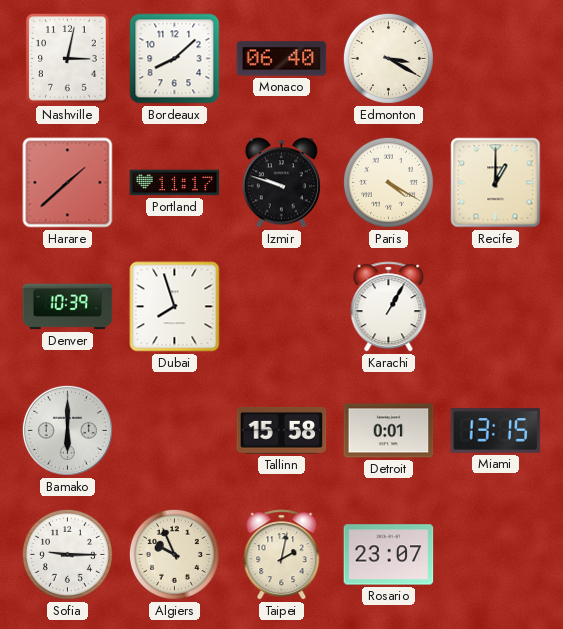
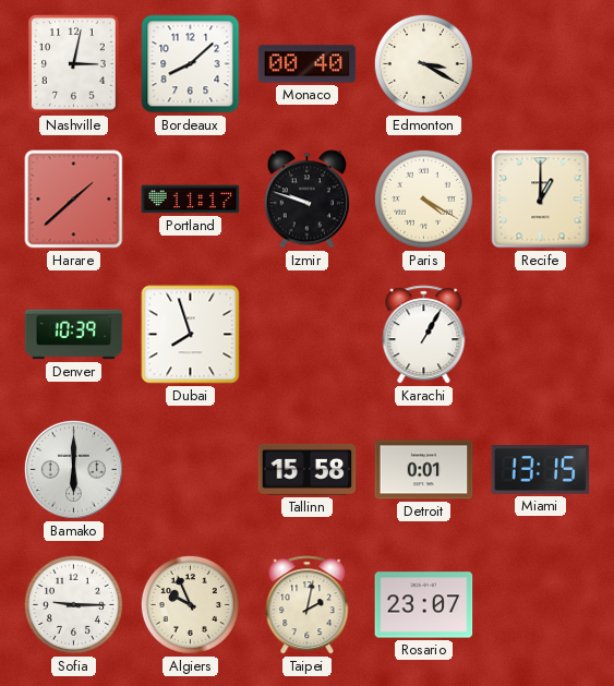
Monaco: 06:40 -> 00:40 (308, 64)
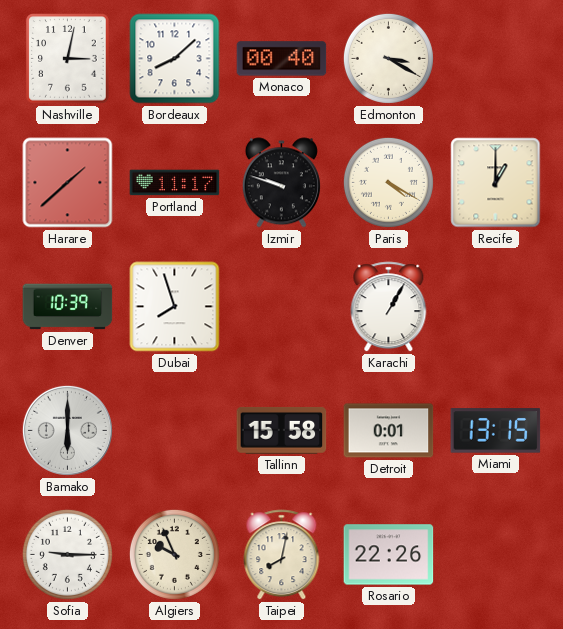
Taipei: 2:02 -> 8:02 (282, 555)
Rosario: 23:07 -> 22:26 (389, 555)
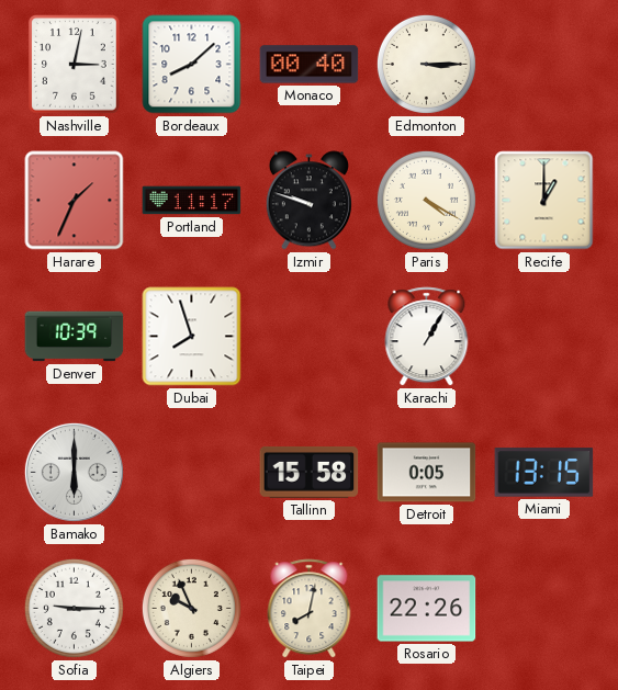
Edmonton: 3:20 -> 3:15 (426, 64)
Harare: 1:38 -> 1:34 (75, 201)
Detroit: 0:01 -> 0:05 (427, 473)
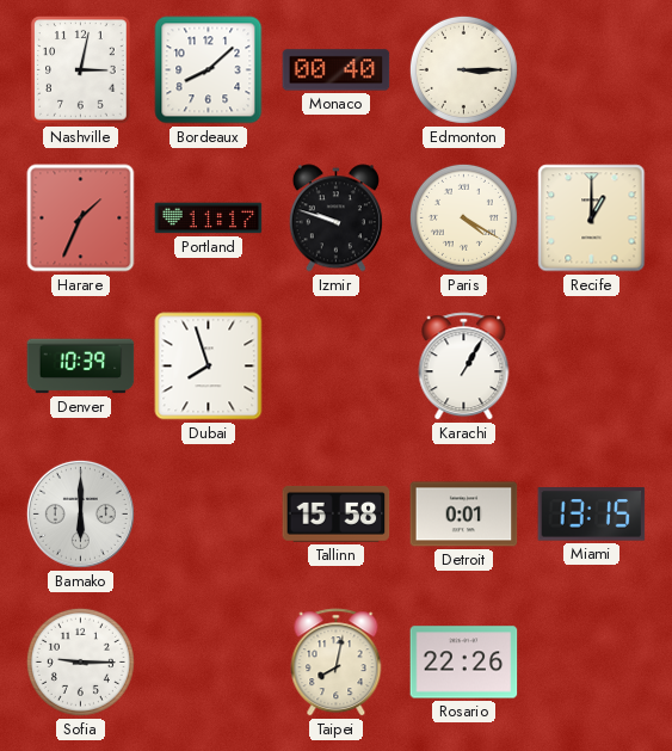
Detroit: 0:05 -> 0:01 (464, 515)
Algiers: 9:56 -> none (191, 608)
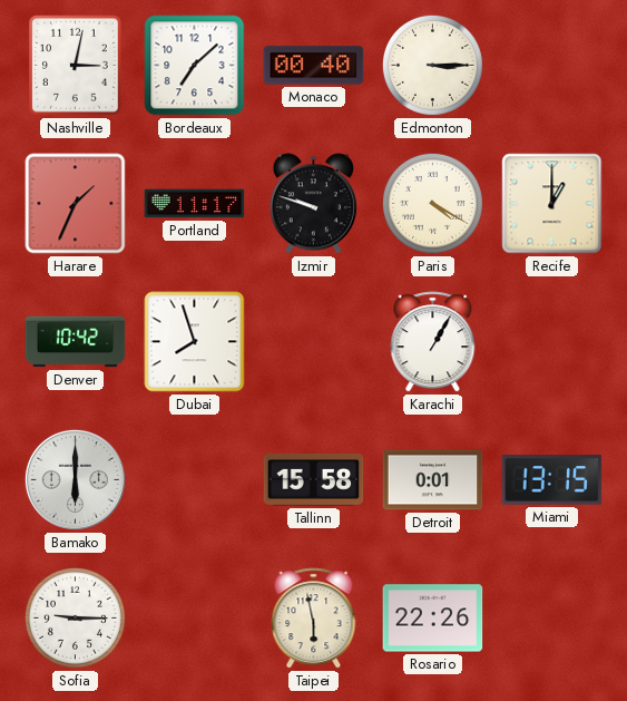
Bordeaux: 8:08 -> 7:08 (195, 66)
Denver: 10:39 -> 10:42 (76, 342)
Taipei: 8:02 -> 5:58 (314, 619)
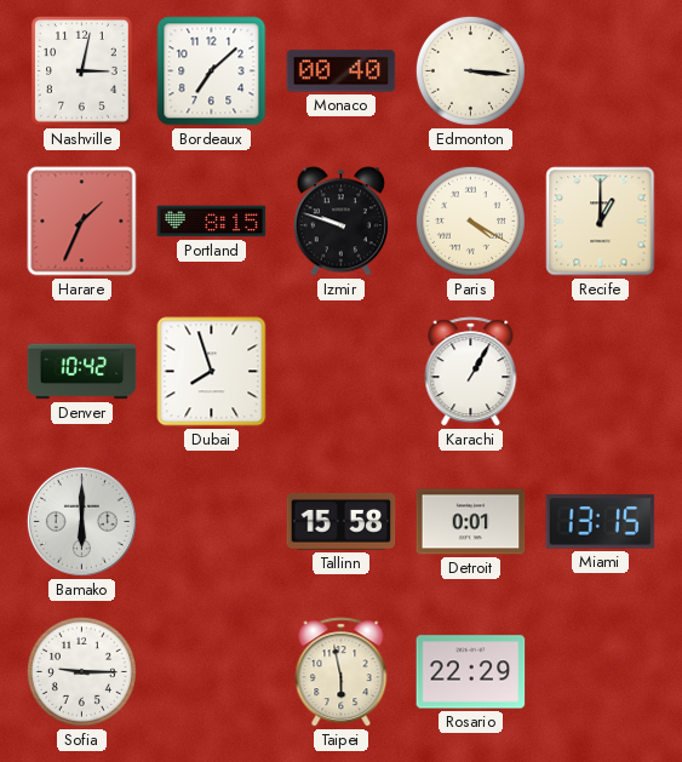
Edmonton: 3:15 -> 3:16 (470, 70)
Portland: 11:17 -> 8:15 (212, 222)
Rosario: 22:26 -> 22:29 (471, 672)
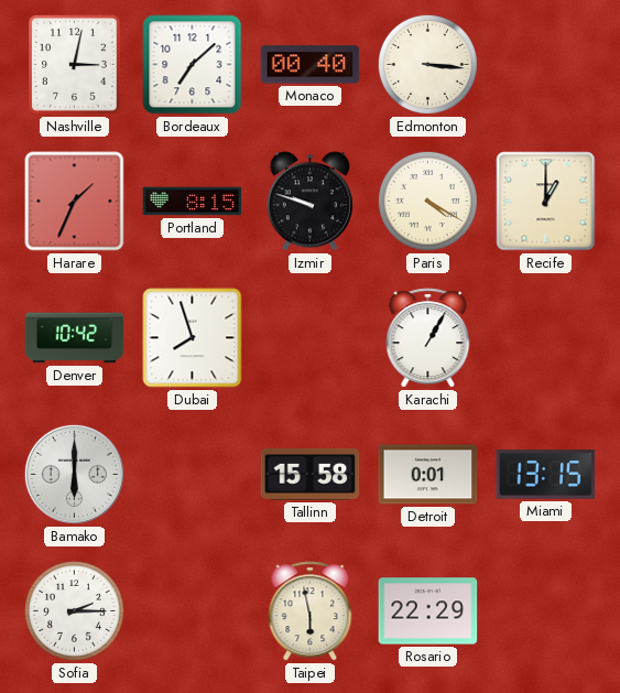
Sofia: 9:15 -> 2:15 (74, 610)
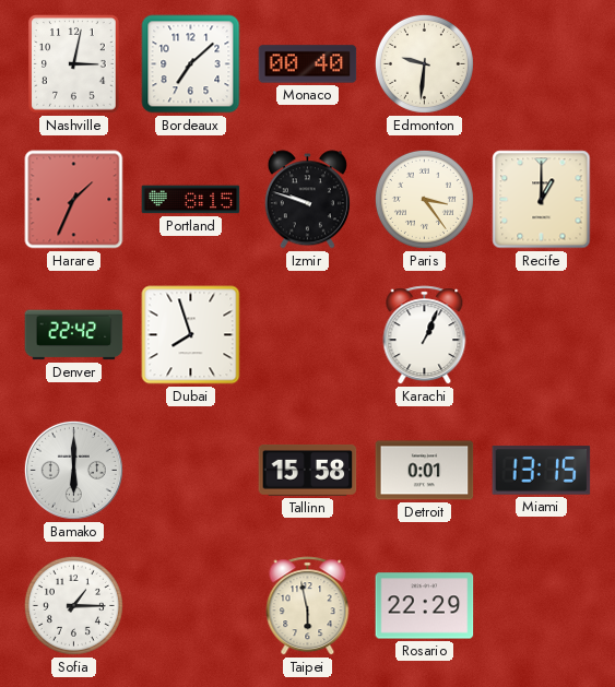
Edmonton: 3:16 -> 9:31 (424, 63)
Paris: 4:20 -> 3:24 (424, 199)
Denver: 10:42 -> 22:42 (74, 335)
Karachi: 1:05 -> 1:04 (425, 335)
Sofia: 2:15 -> 1:15 (73, 605)
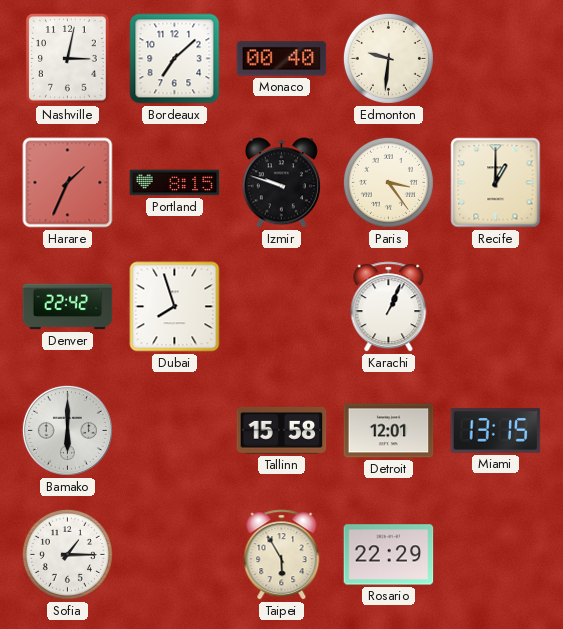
Detroit: 0:01 -> 12:01 (389, 431)
Taipei: 5:58 -> 5:55 (282, 555)
